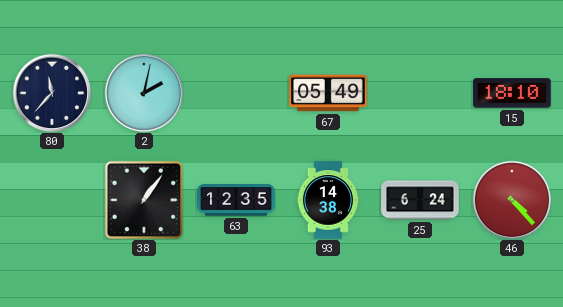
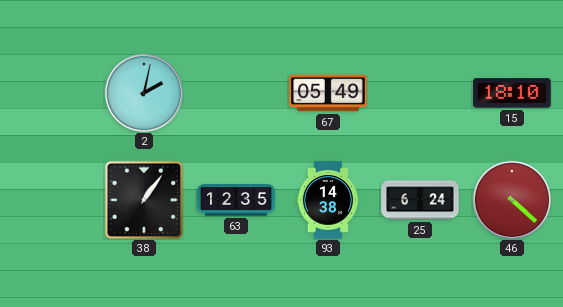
80: 11:37 -> none (52, 93)
46: 4:23 -> 4:22 (512, 200)
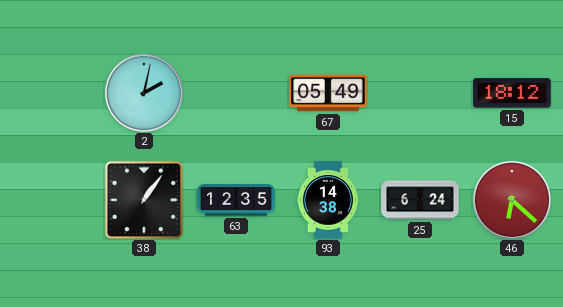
15: 18:10 -> 18:12 (512, 93)
46: 4:22 -> 6:22 (512, 200)
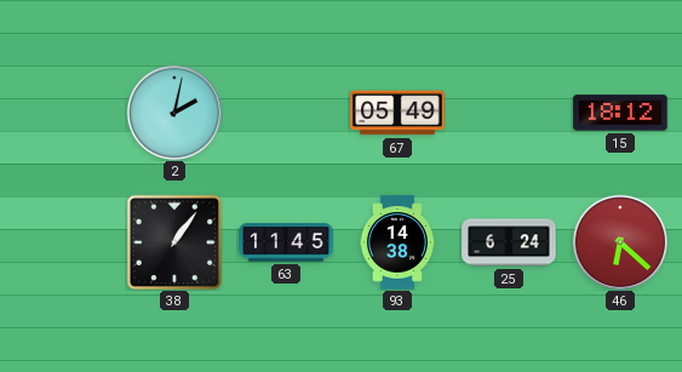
63: 12:35 -> 11:45 (286, 242)
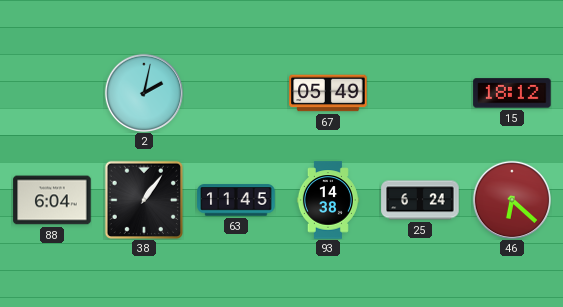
88: none -> 6:04 (52, 200)
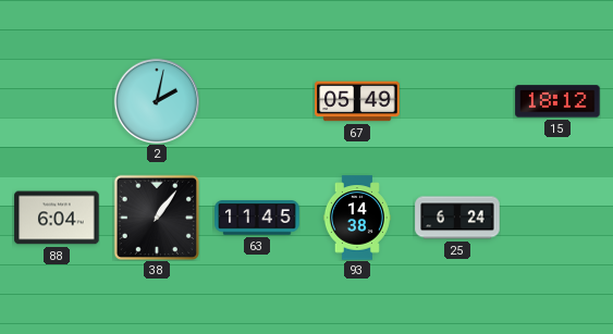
46: 6:22 -> none (512, 200)
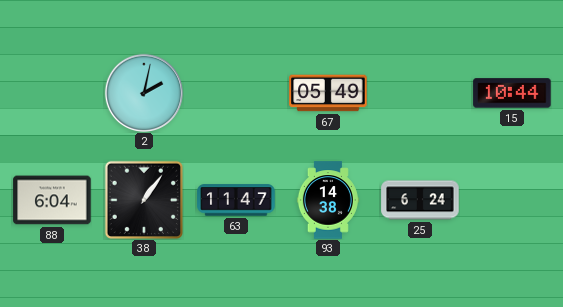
15: 18:12 -> 10:44 (512, 93)
63: 11:45 -> 11:47 (236, 200)
